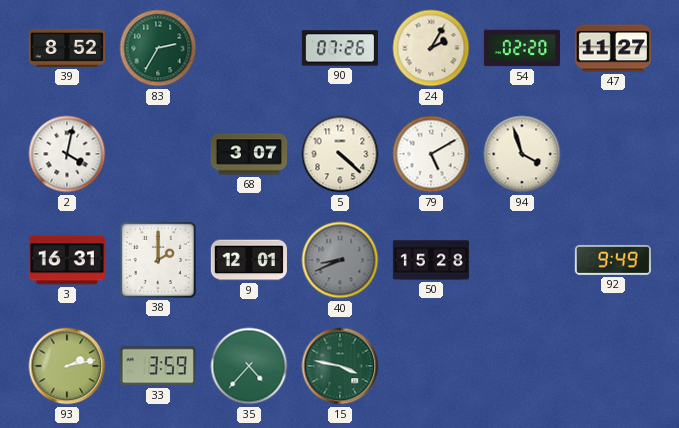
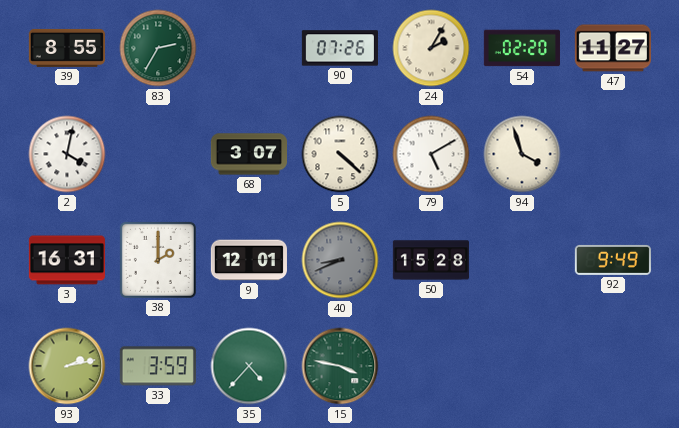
39: 8:52 -> 8:55 (67, 48)
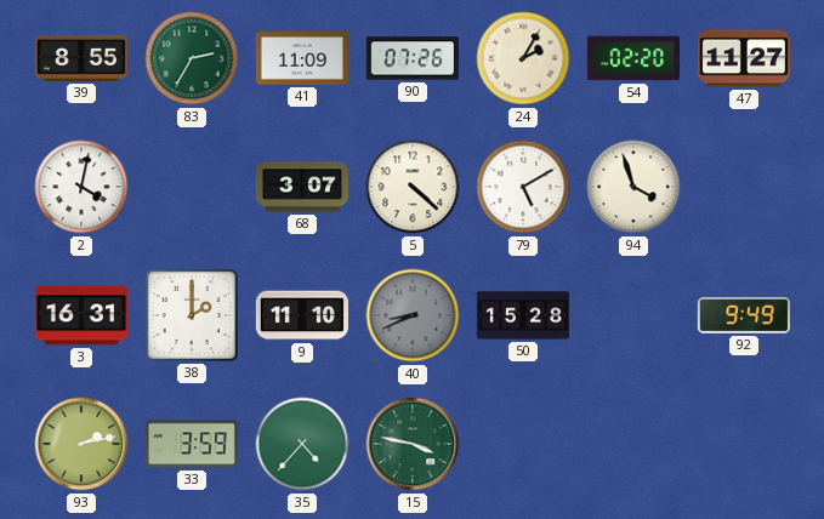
41: none -> 11:09 (302, 59)
9: 12:01 -> 11:10 (302, 315)
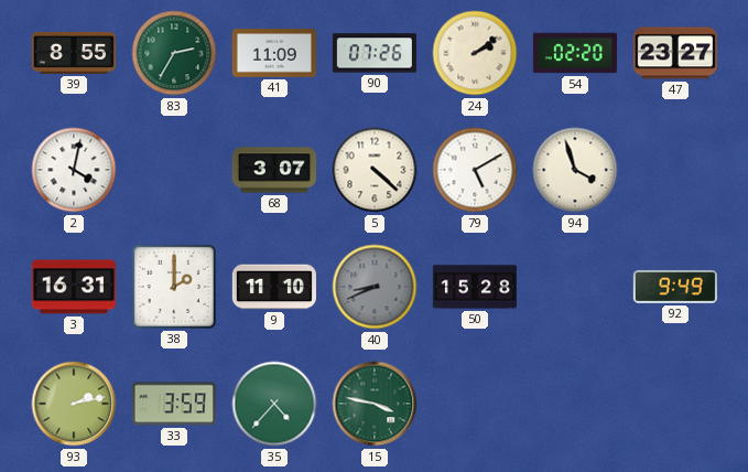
24: 2:05 -> 2:09 (475, 53)
47: 11:27 -> 23:27 (675, 53)
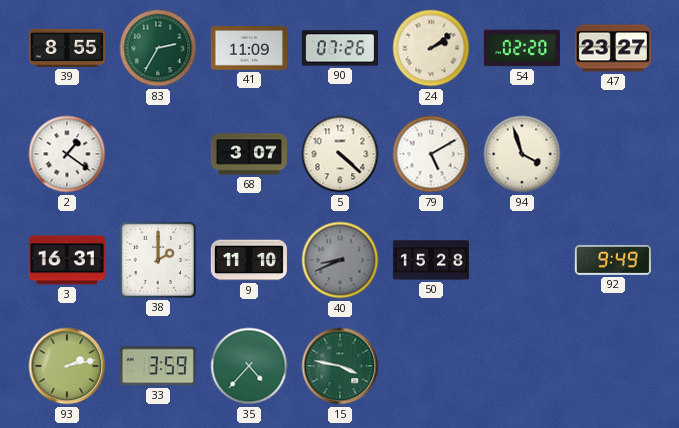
2: 4:02 -> 1:21 (67, 154)
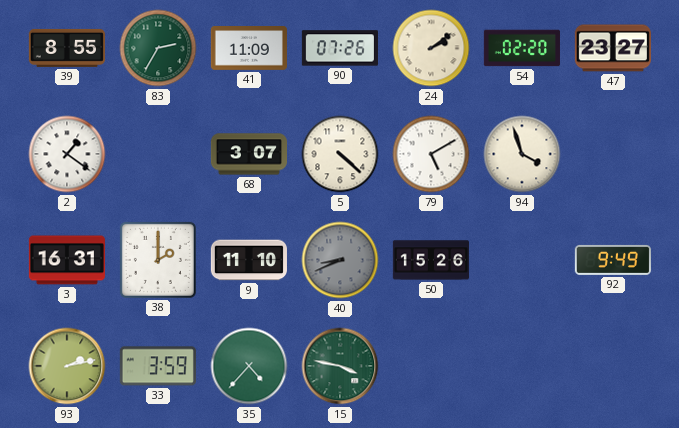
50: 15:28 -> 15:26 (431, 260)
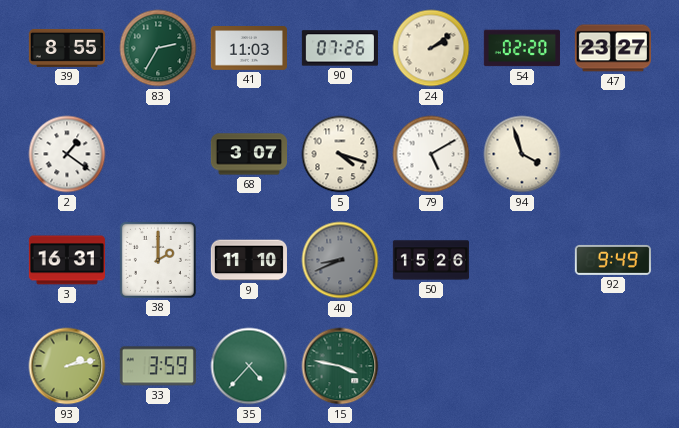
41: 11:09 -> 11:03 (249, 49)
5: 4:22 -> 4:18 (340, 154)
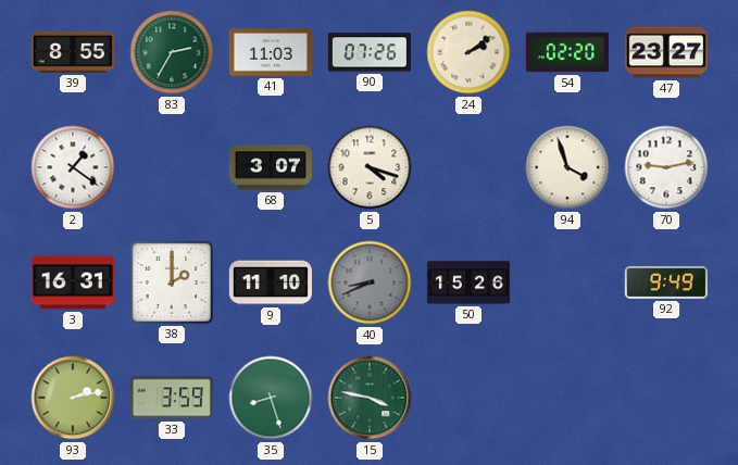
79: 5:10 -> none (431, 154)
70: none -> 9:13 (666, 167)
35: 4:37 -> 8:27 (271, 398)
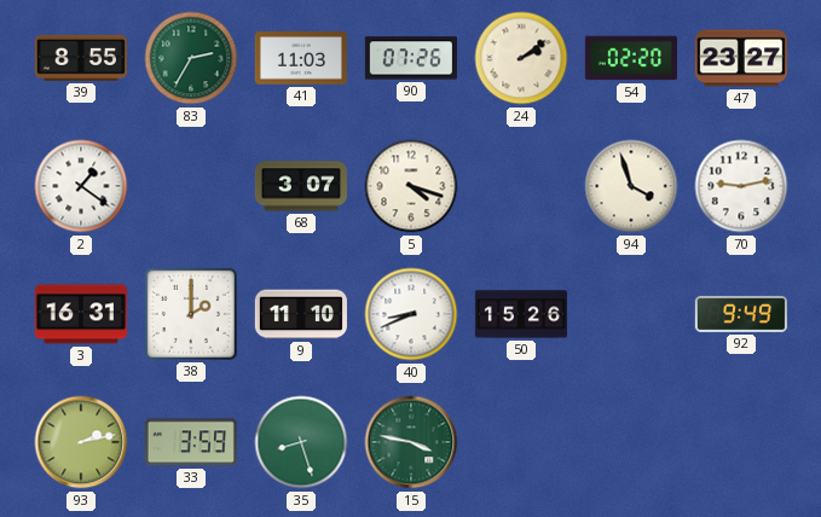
40 dial: grey -> white (411, 314)
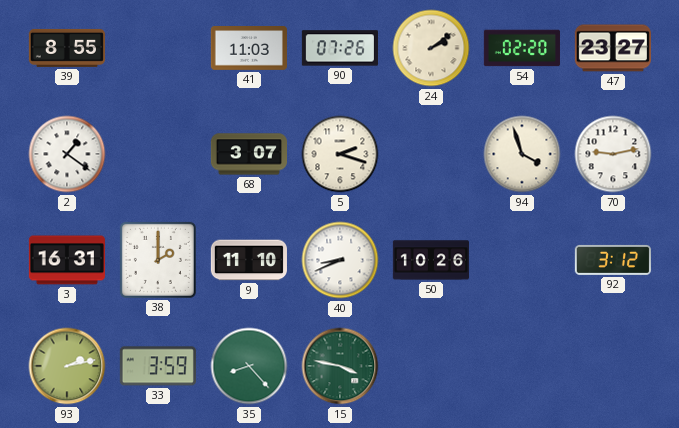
83: 2:35 -> none (191, 58)
5: 4:18 -> 2:18 (340, 154)
50: 15:26 -> 10:26 (431, 260)
92: 9:49 -> 3:12 (613, 260)
35: 8:27 -> 8:23 (249, 366)
